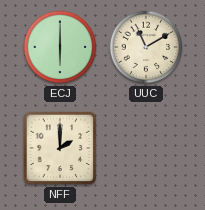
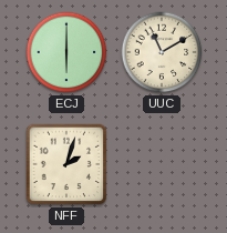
NFF: 2:00 -> 2:03 (66, 164)
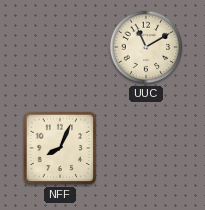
ECJ: 6:00 -> none (66, 52)
NFF: 2:03 -> 8:04 (60, 148)
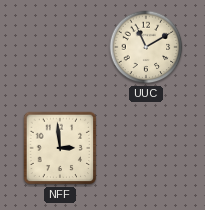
NFF: 8:04 -> 2:59 (60, 148)
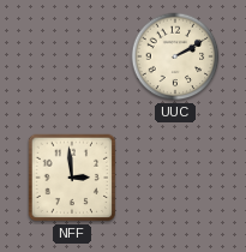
UUC: 11:10 -> 2:10 (175, 56)
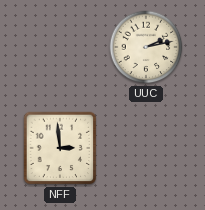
UUC: 2:10 -> 2:13 (146, 47)
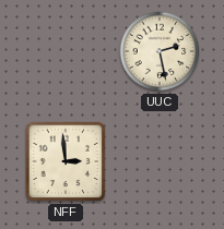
UUC: 2:13 -> 2:28 (160, 51)
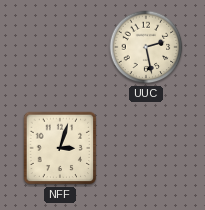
NFF: 2:59 -> 3:03 (60, 148)
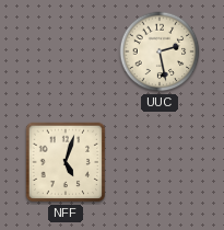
NFF: 3:03 -> 5:03 (66, 162)
